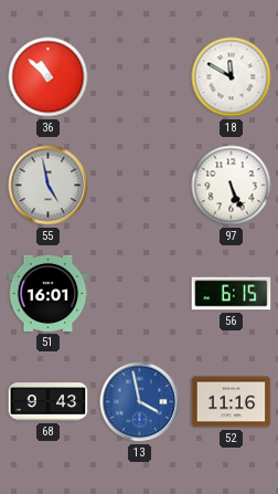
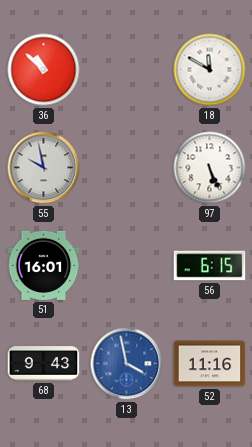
55: 4:58 -> 9:58 (44, 168)
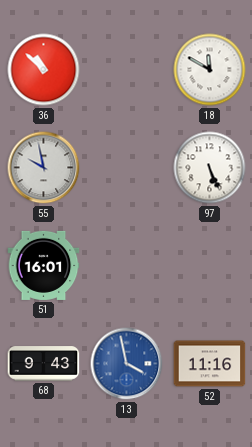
56: 6:15 -> none (210, 266)
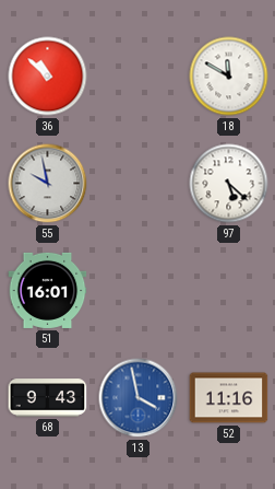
97: 5:26 -> 5:22 (229, 184)
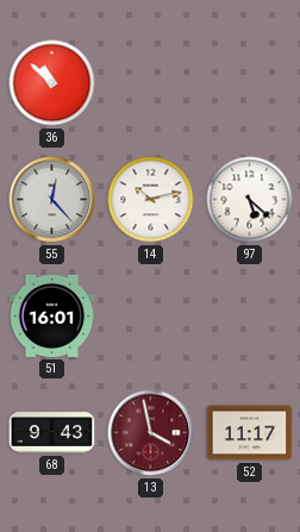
18: 11:50 -> none (229, 77)
55: 9:58 -> 12:23 (52, 200)
14: none -> 10:13 (151, 200)
13 dial: blue -> burgundy (151, 433)
52: 11:16 -> 11:17 (250, 433)
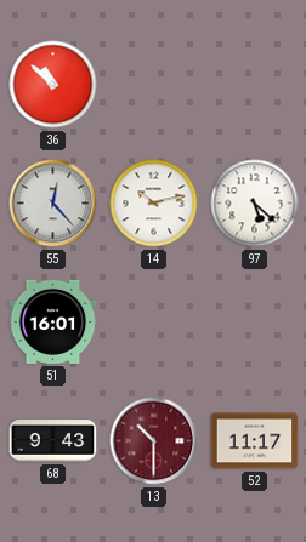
13: 3:58 -> 10:30 (154, 441)
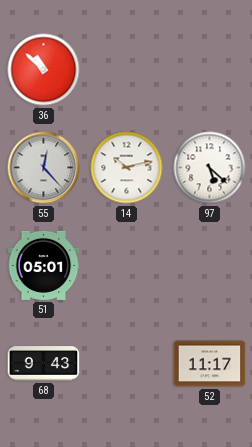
51: 16:01 -> 05:01 (44, 265)
13: 10:30 -> none (154, 441)
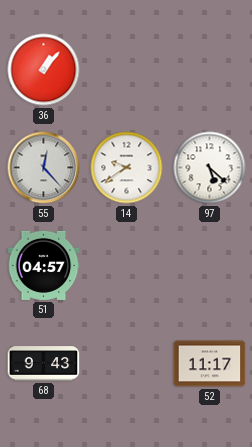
36: 10:52 -> 1:07 (44, 70)
14: 10:13 -> 9:39 (127, 168)
51: 05:01 -> 04:57 (44, 265)
